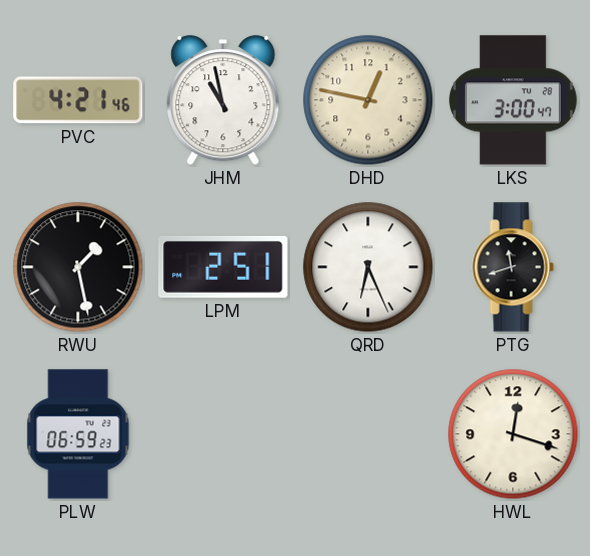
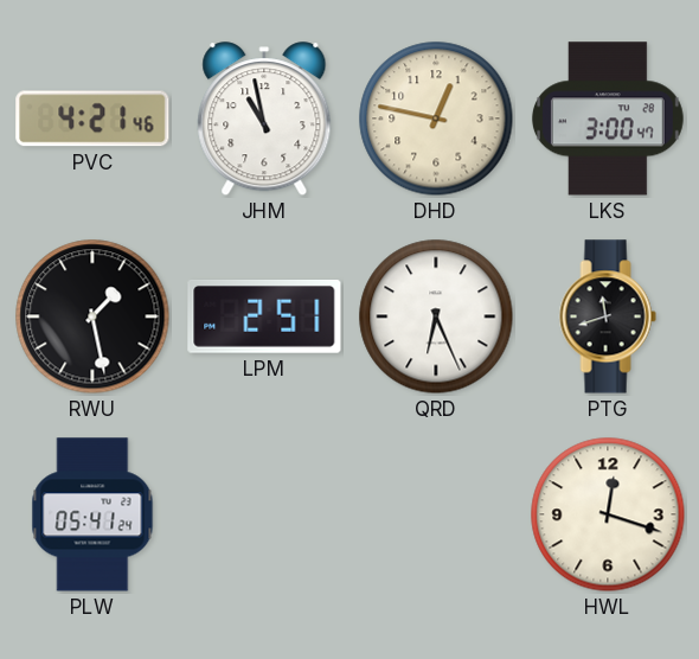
PLW: 06:59 -> 05:41 (92, 514)
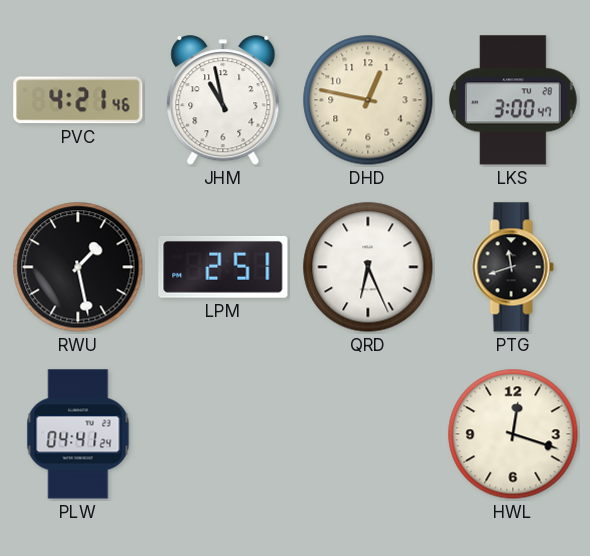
PLW: 05:41 -> 04:41 (78, 434)
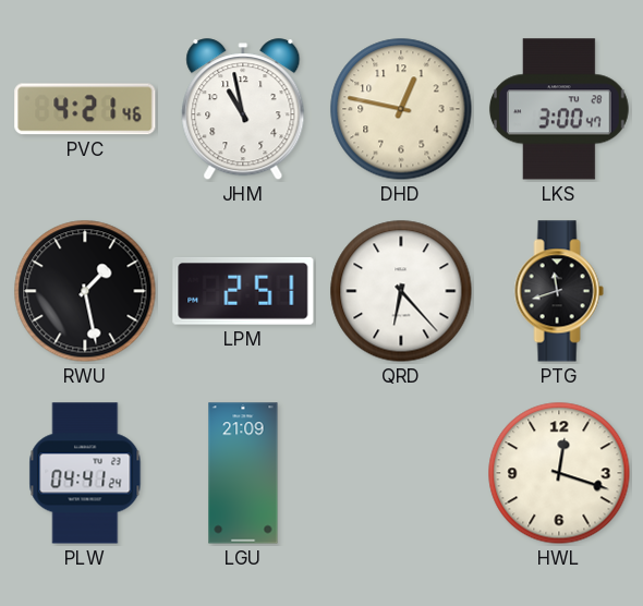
QRD: 6:26 -> 6:23 (401, 291)
LGU: none -> 21:09 (243, 473)
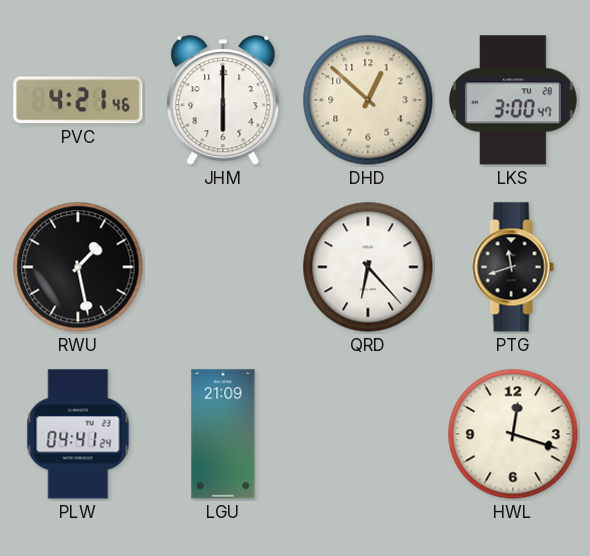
JHM: 10:58 -> 6:00 (223, 101)
DHD: 12:47 -> 12:52 (368, 100)
LPM: 2:51 -> none (243, 292)
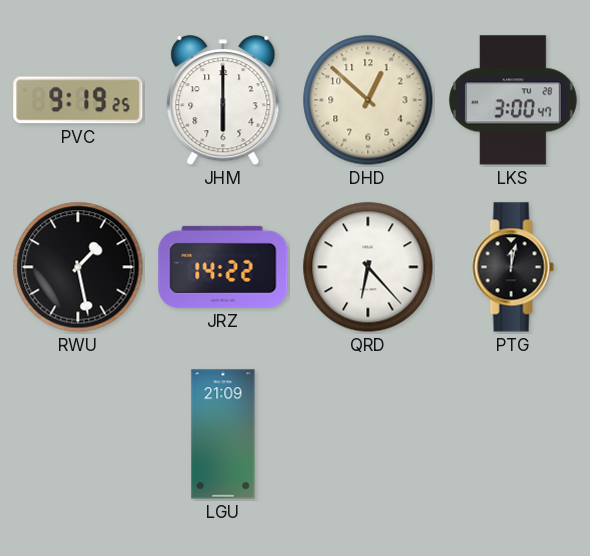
PVC: 4:21 -> 9:19 (78, 100)
JRZ: none -> 14:22 (223, 267)
PTG: 11:42 -> 12:02 (513, 267)
PLW: 04:41 -> none (78, 434)
HWL: 12:18 -> none (513, 434)
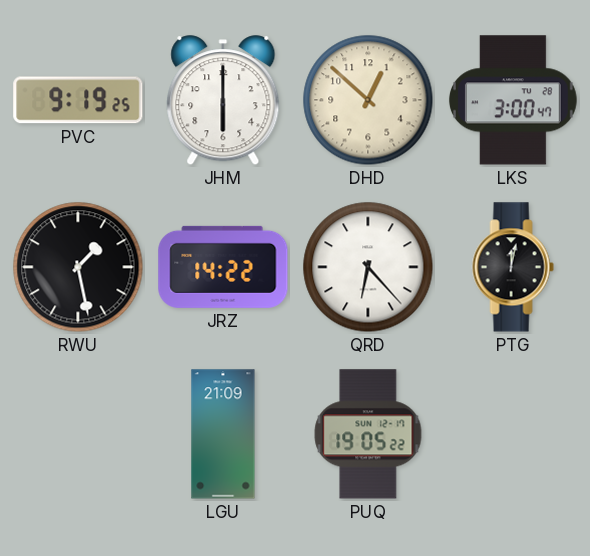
PUQ: none -> 19:05 (368, 434)
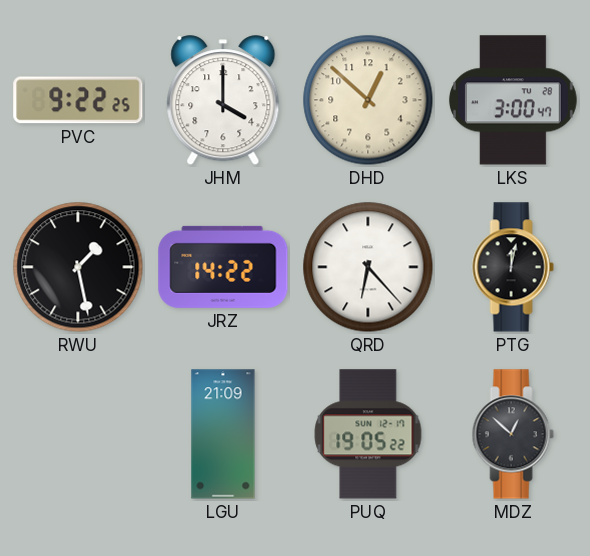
PVC: 9:19 -> 9:22 (78, 100)
JHM: 6:00 -> 4:00 (223, 101)
MDZ: none -> 12:52 (513, 434)
